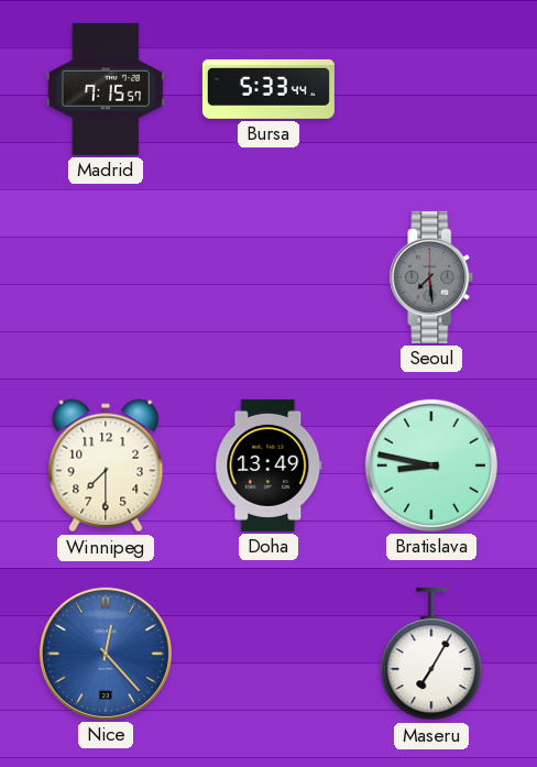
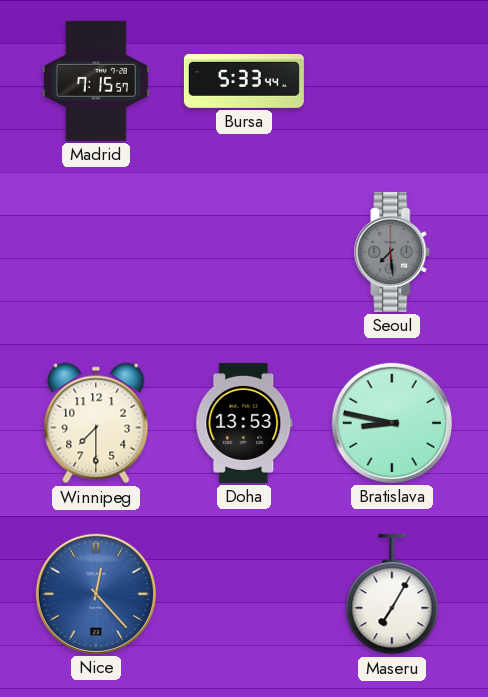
Doha: 13:49 -> 13:53 (244, 423)
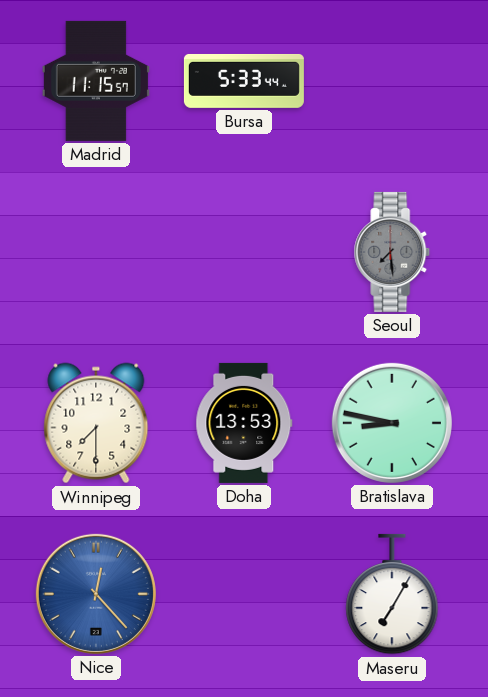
Madrid: 7:15 -> 11:15 (96, 81)
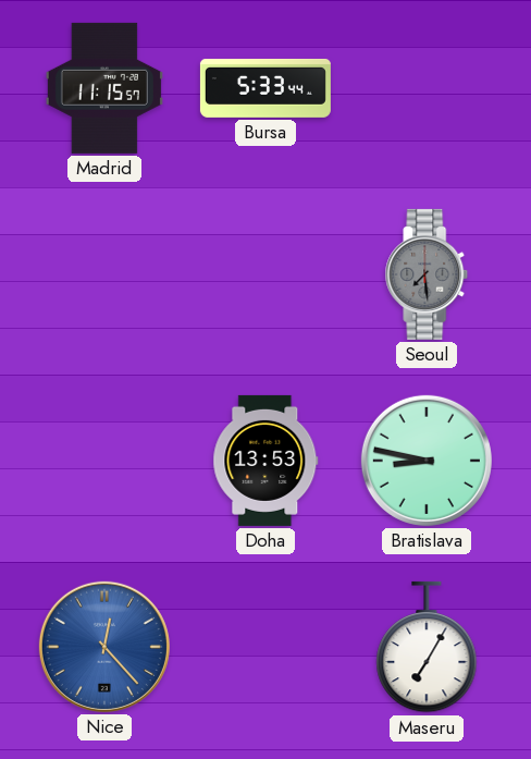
Winnipeg: 7:30 -> none (96, 423)
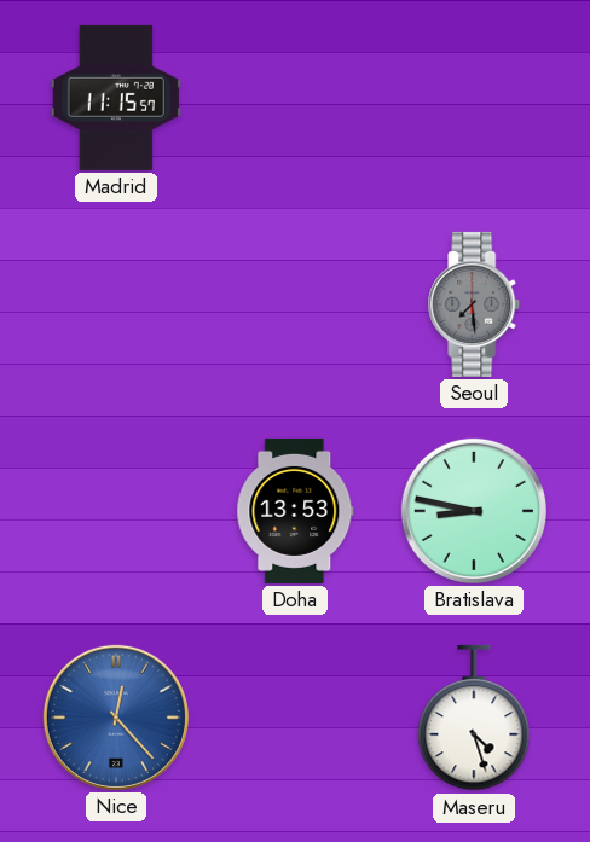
Bursa: 5:33 -> none (265, 88)
Maseru: 7:05 -> 4:27 (474, 718)
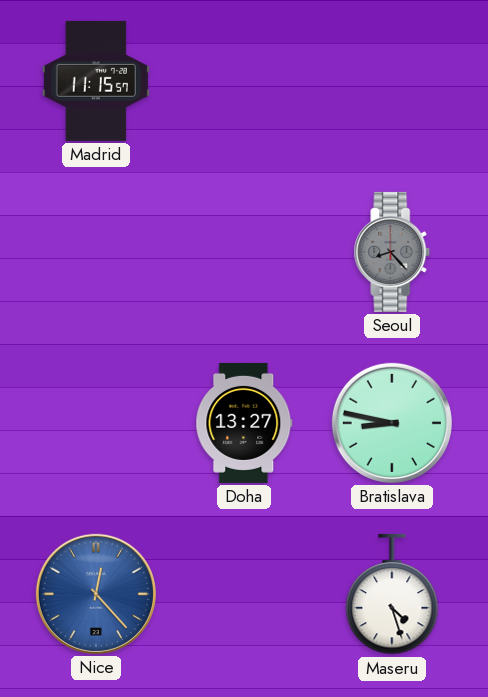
Seoul: 7:29 -> 8:23 (392, 252)
Doha: 13:53 -> 13:27 (244, 423)
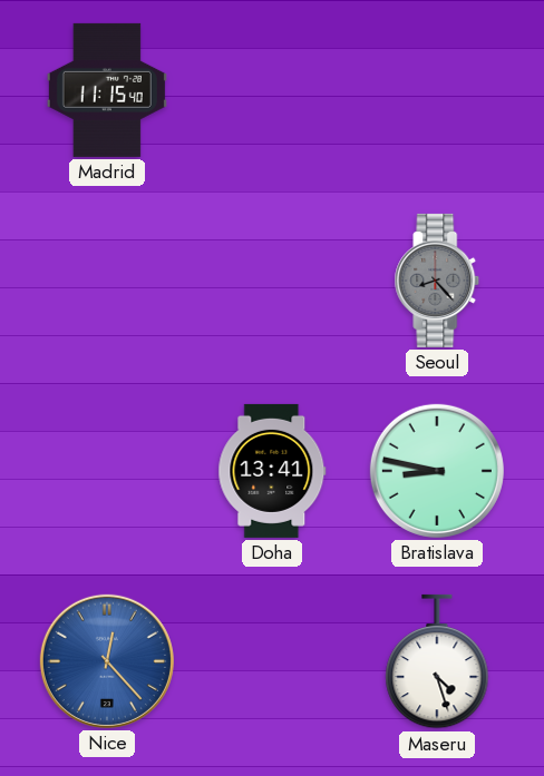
Madrid: 11:15:57 -> 11:15:40 (107, 90)
Doha: 13:27 -> 13:41 (272, 471)
